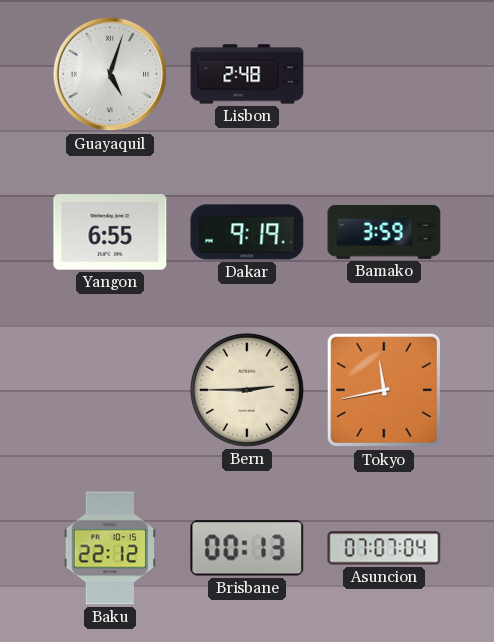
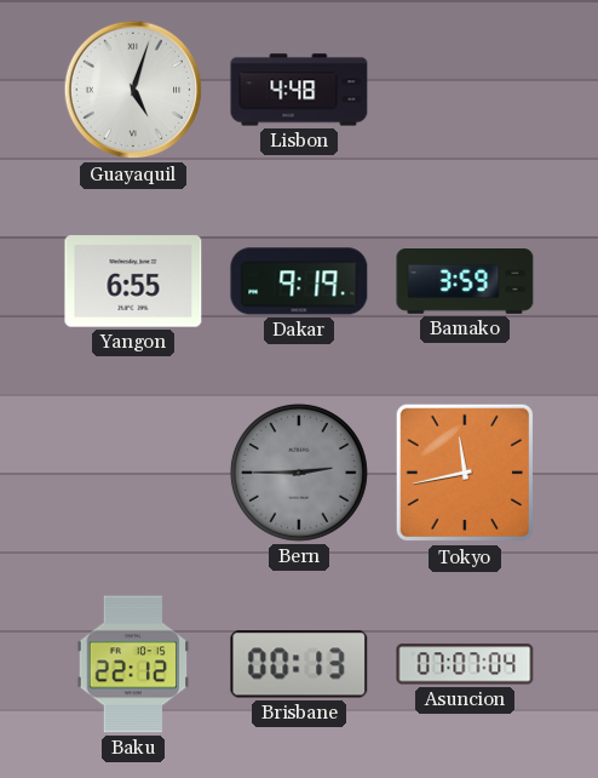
Lisbon: 2:48 -> 4:48 (299, 90)
Bern dial: cream -> grey (299, 473)
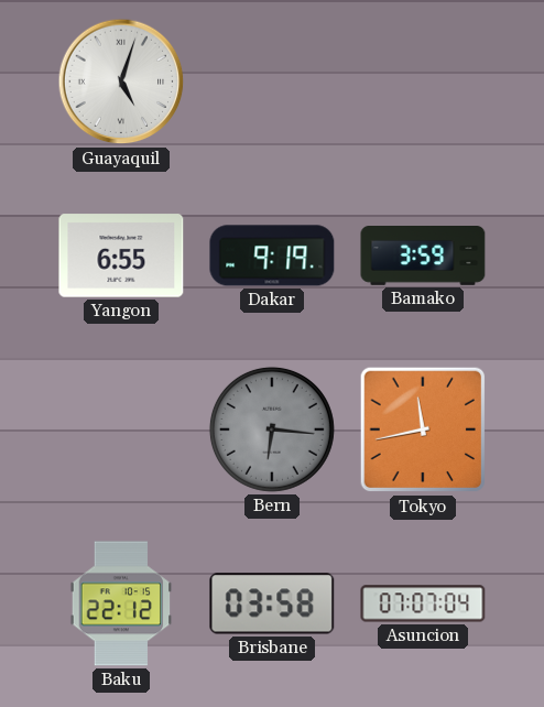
Lisbon: 4:48 -> none (299, 90)
Bern: 2:45 -> 6:16 (272, 429)
Brisbane: 00:13 -> 03:58 (272, 603)
